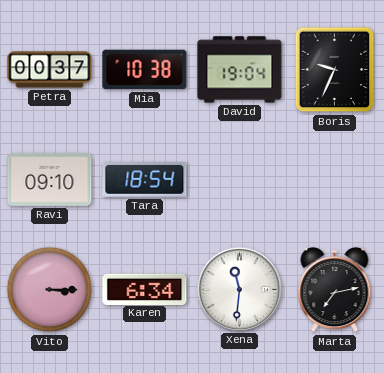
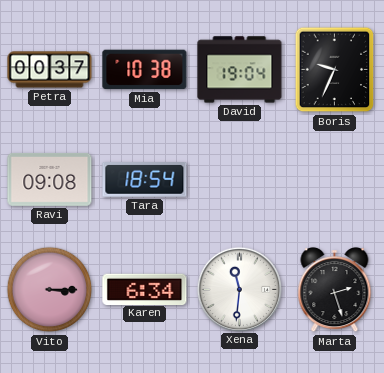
Ravi: 09:10 -> 09:08 (50, 179)
Marta: 7:13 -> 2:27 (335, 290)
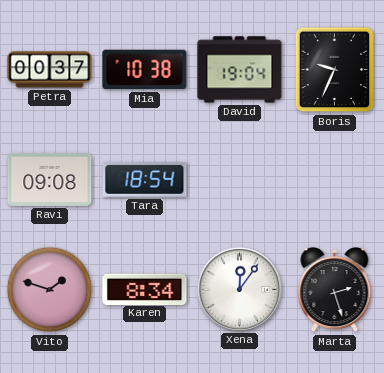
Vito: 3:15 -> 1:48 (50, 290)
Karen: 6:34 -> 8:34 (145, 289)
Xena: 11:31 -> 12:06 (239, 289)
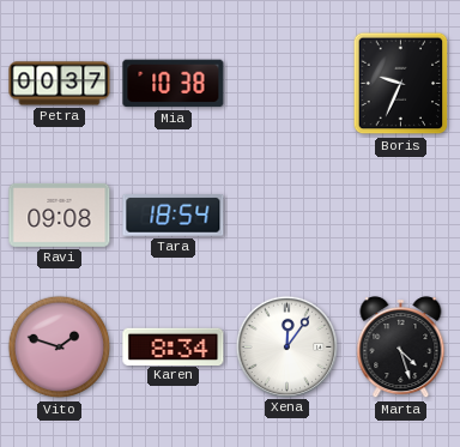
David: 19:04 -> none (240, 70)
Marta: 2:27 -> 4:27 (401, 348)
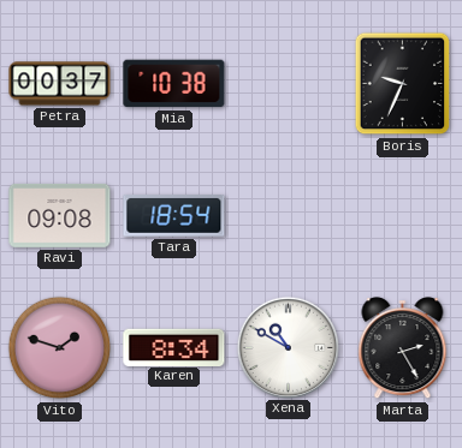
Xena: 12:06 -> 10:50 (288, 347)
Marta: 4:27 -> 2:25 (403, 348)
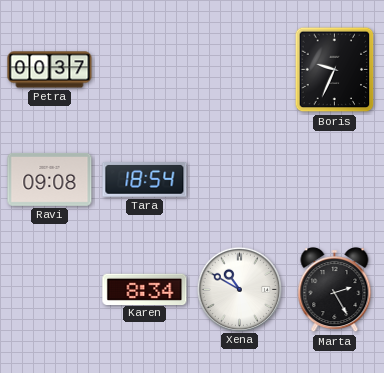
Mia: 10:38 -> none (174, 84)
Vito: 1:48 -> none (60, 348)
